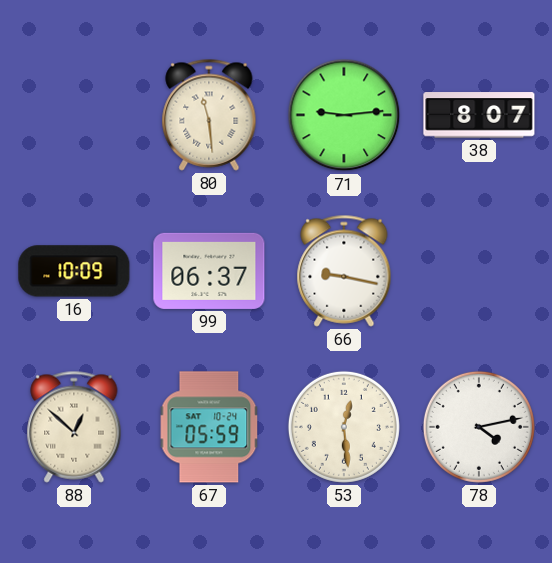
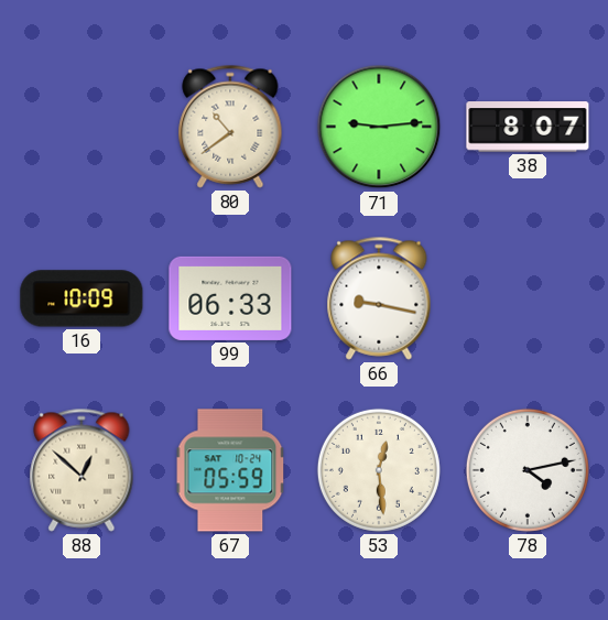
80: 11:29 -> 10:39 (230, 127)
99: 06:37 -> 06:33 (230, 298)
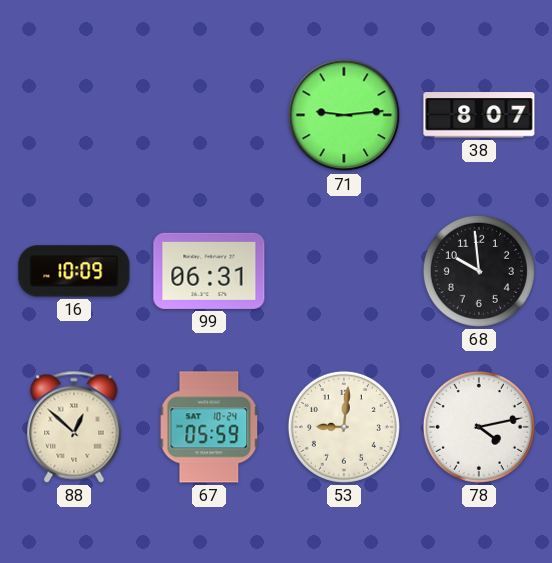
80: 10:39 -> none (230, 127)
99: 06:33 -> 06:31 (209, 271)
66: 9:17 -> none (379, 298)
68: none -> 9:59 (479, 271)
53: 12:29 -> 9:01 (344, 427)
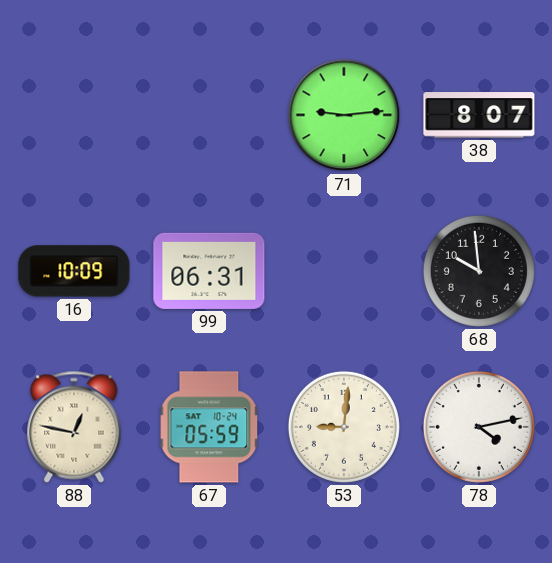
88: 12:52 -> 12:47 (74, 427)
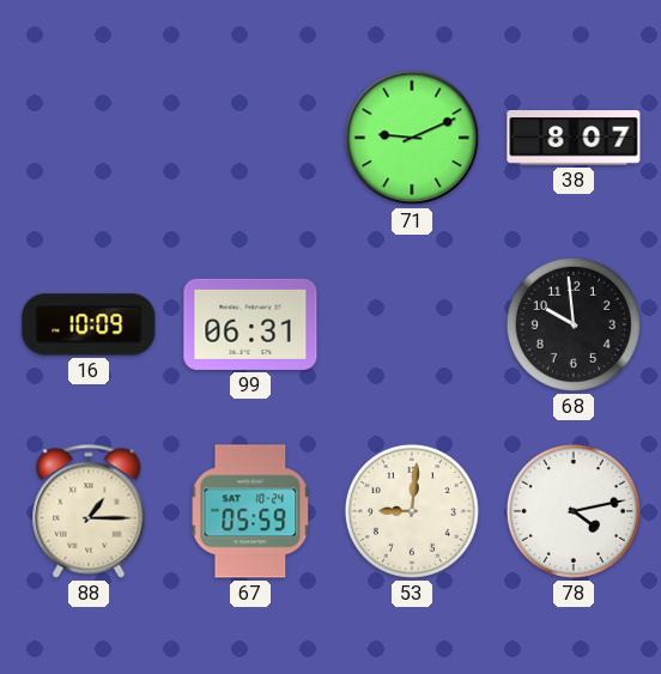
71: 9:14 -> 9:11 (412, 138)
88: 12:47 -> 1:15 (89, 511)
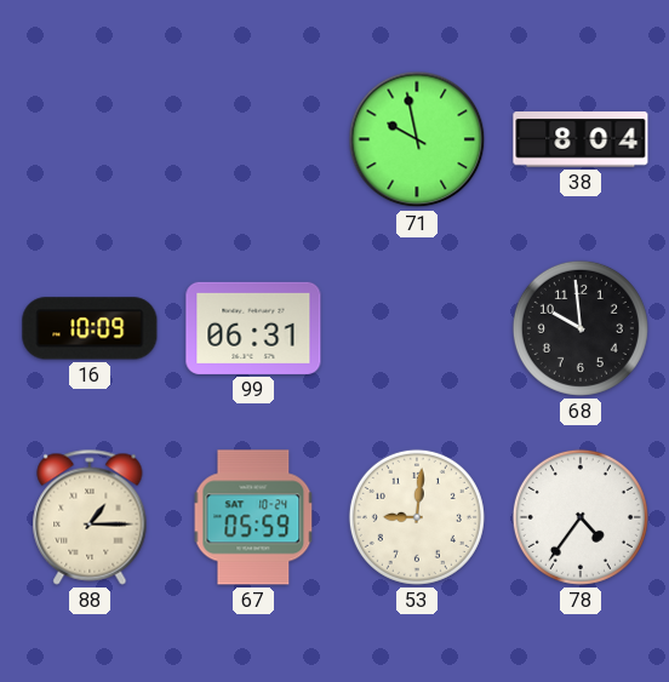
71: 9:11 -> 9:58 (417, 139)
38: 8:07 -> 8:04 (581, 139)
78: 4:13 -> 4:36 (581, 517)
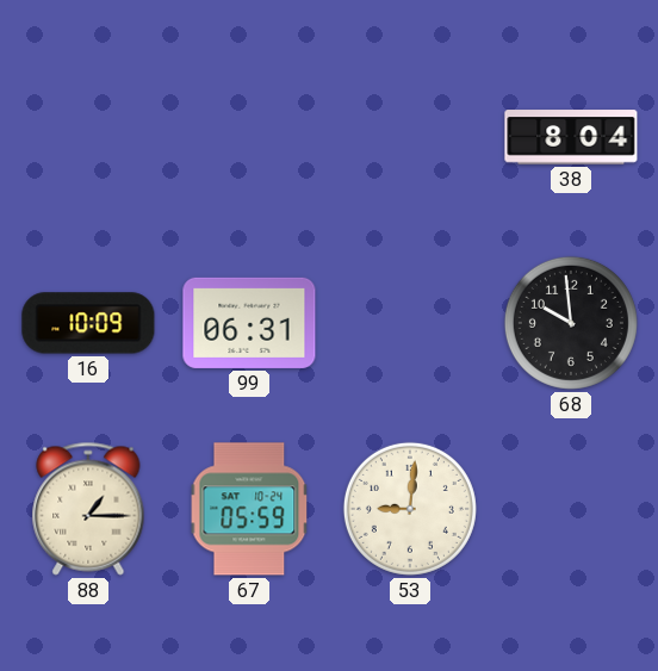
71: 9:58 -> none (417, 139)
78: 4:36 -> none (581, 517)
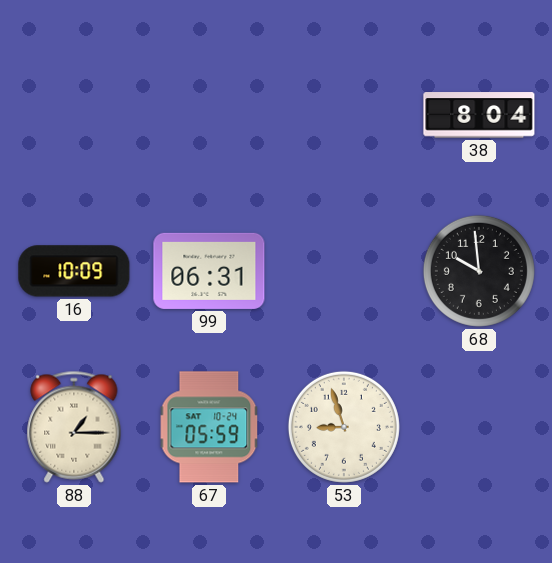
53: 9:01 -> 8:57 (344, 427)
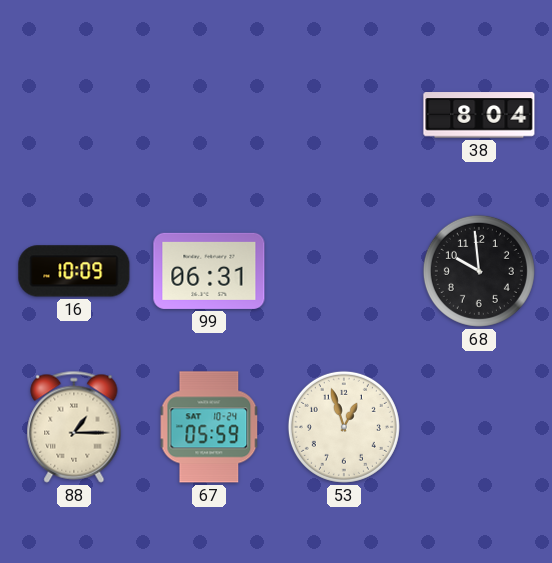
53: 8:57 -> 12:57 (344, 427)
